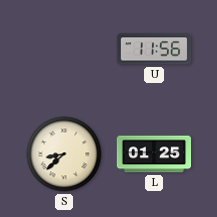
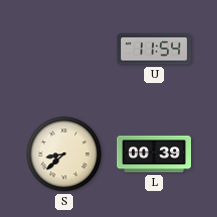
U: 11:56 -> 11:54 (154, 49)
L: 01:25 -> 00:39 (154, 154)
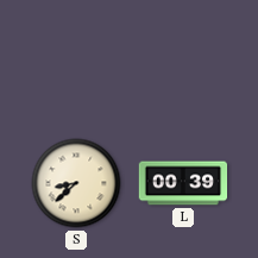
U: 11:54 -> none (154, 49)
